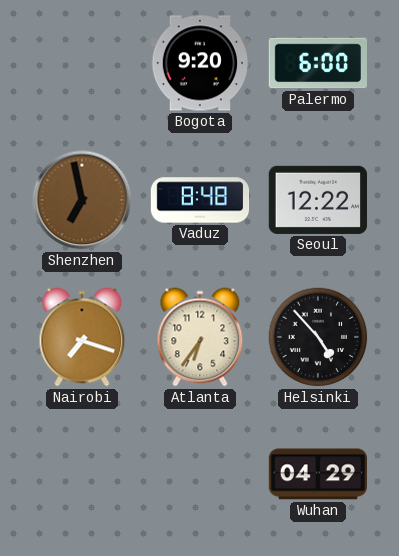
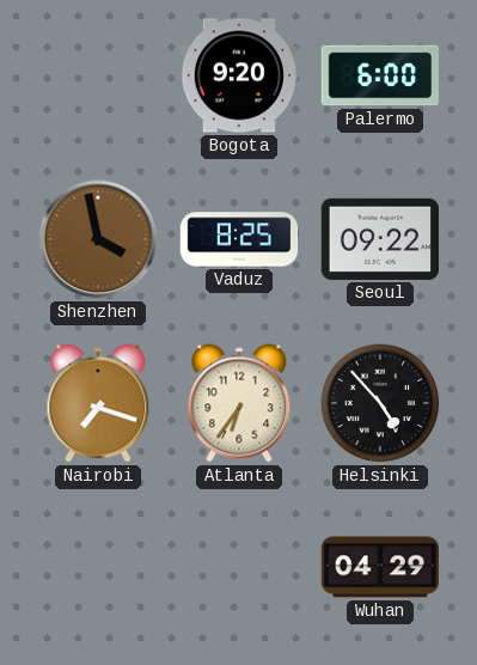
Shenzhen: 6:58 -> 3:58 (98, 239)
Vaduz: 8:48 -> 8:25 (239, 239)
Seoul: 12:22 -> 09:22 (379, 239)
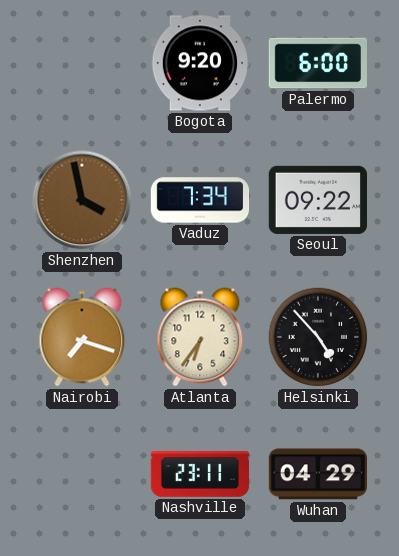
Vaduz: 8:25 -> 7:34 (200, 200)
Nashville: none -> 23:11 (200, 475)
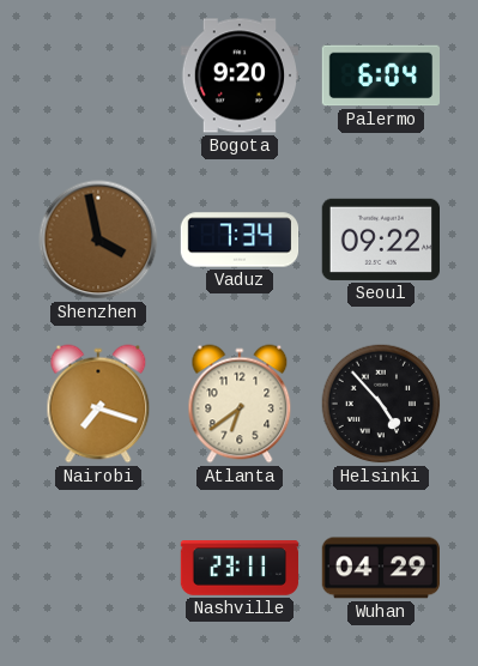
Palermo: 6:00 -> 6:04 (380, 75)
Atlanta: 6:36 -> 6:39 (240, 404)
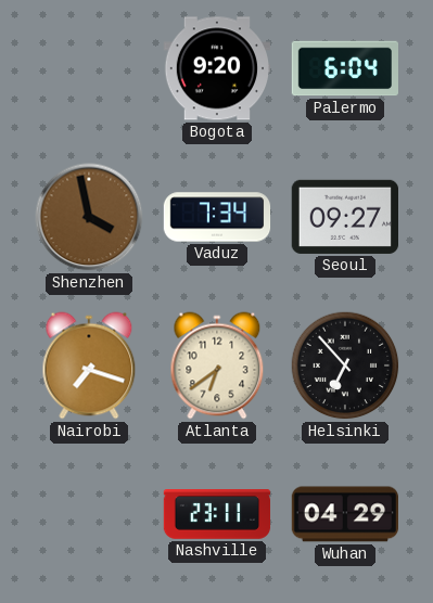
Seoul: 09:22 -> 09:27 (344, 217)
Helsinki: 4:53 -> 6:53 (345, 365)
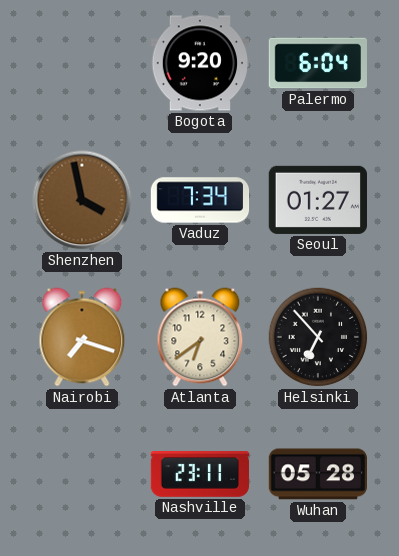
Seoul: 09:27 -> 01:27 (317, 200)
Wuhan: 04:29 -> 05:28 (317, 474)
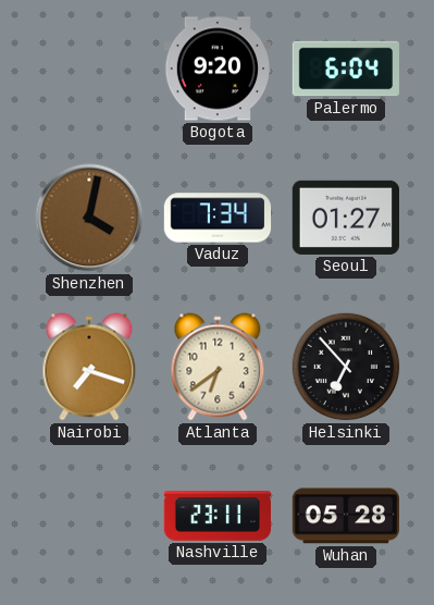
Shenzhen: 3:58 -> 4:02 (89, 218)
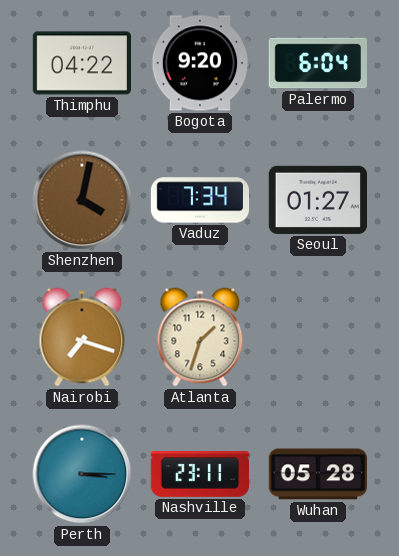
Thimphu: none -> 04:22 (81, 63)
Atlanta: 6:39 -> 1:33 (200, 337)
Helsinki: 6:53 -> none (346, 367)
Perth: none -> 3:15 (82, 474)
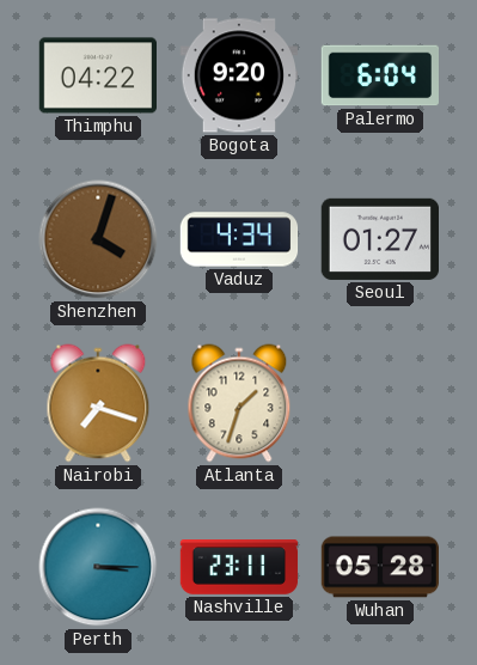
Shenzhen: 4:02 -> 4:03 (98, 239)
Vaduz: 7:34 -> 4:34 (239, 239)
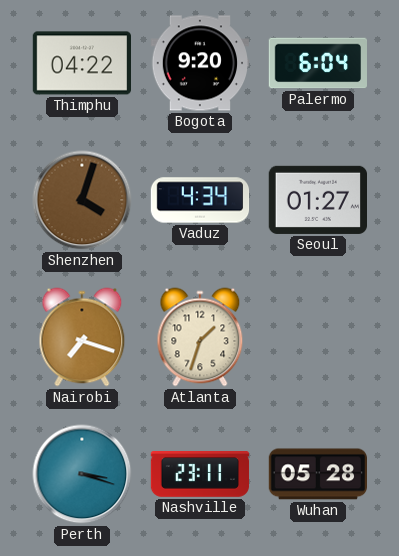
Perth: 3:15 -> 3:18 (82, 474)
